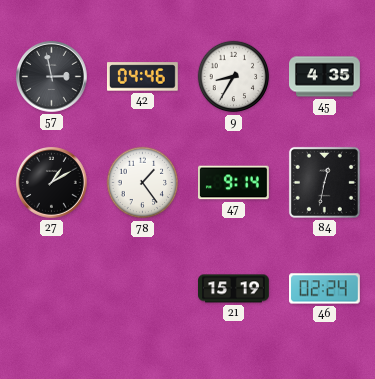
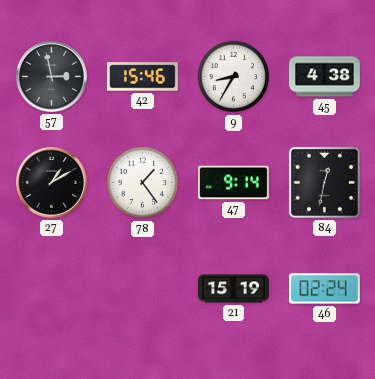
42: 04:46 -> 15:46 (143, 77)
45: 4:35 -> 4:38 (325, 77)
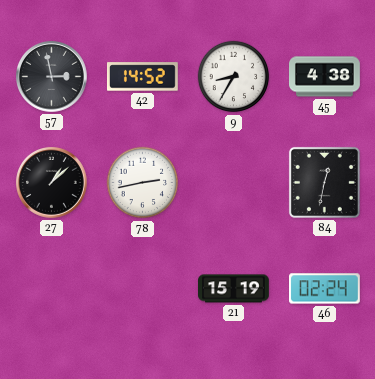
42: 15:46 -> 14:52 (143, 77)
27: 1:10 -> 1:08 (52, 183)
78: 1:24 -> 2:43 (143, 183)
47: 9:14 -> none (234, 183)
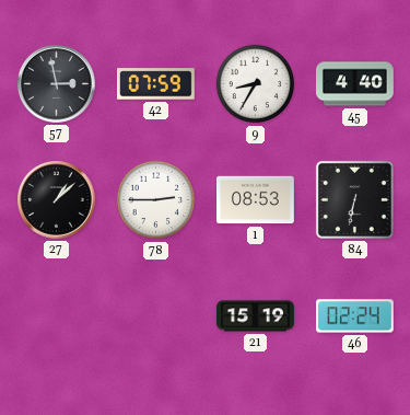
42: 14:52 -> 07:59 (156, 84)
45: 4:38 -> 4:40 (355, 84)
78: 2:43 -> 2:45 (156, 200)
1: none -> 08:53 (256, 200)
84: 12:32 -> 6:32 (354, 199)
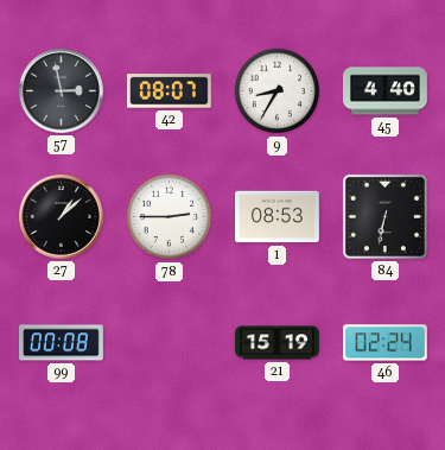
42: 07:59 -> 08:07 (170, 91)
99: none -> 00:08 (62, 343)
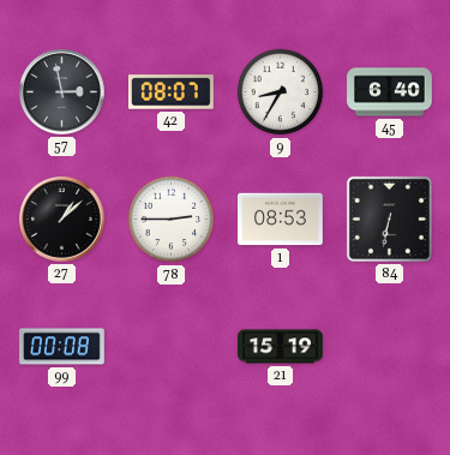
45: 4:40 -> 6:40 (390, 92)
46: 02:24 -> none (386, 343)
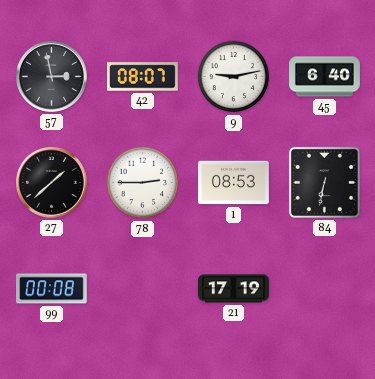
9: 8:35 -> 9:13 (234, 77)
27: 1:08 -> 1:38 (52, 183)
21: 15:19 -> 17:19 (234, 289)
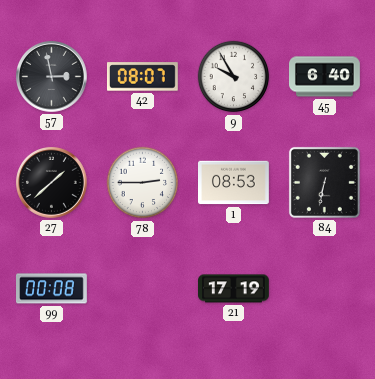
9: 9:13 -> 9:55 (234, 77)
